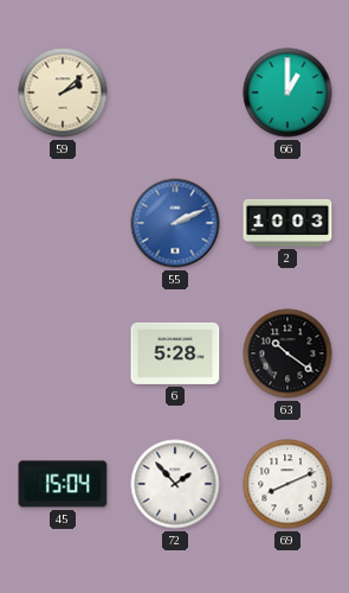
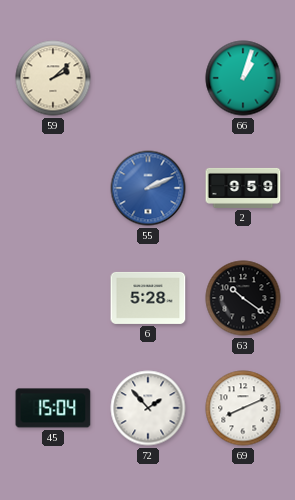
66: 1:00 -> 1:03 (243, 78)
2: 10:03 -> 9:59 (243, 188)
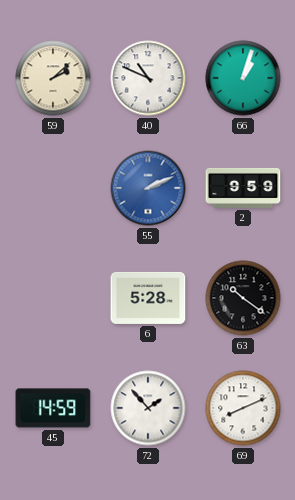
40: none -> 10:49 (148, 78)
45: 15:04 -> 14:59 (53, 408)
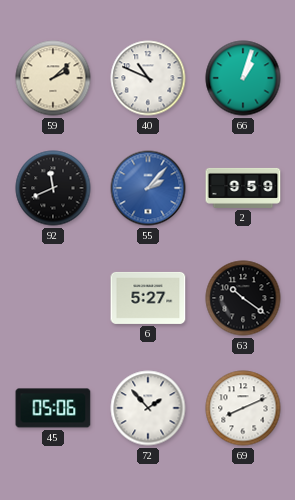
92: none -> 11:41 (53, 188)
55: 2:11 -> 2:07 (148, 188)
6: 5:28 -> 5:27 (148, 298)
45: 14:59 -> 05:06 (53, 408)
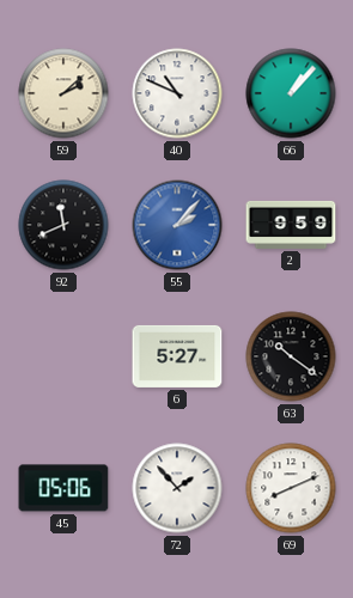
66: 1:03 -> 1:07 (291, 93)
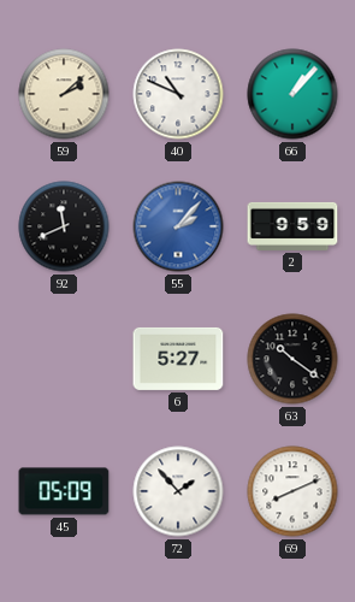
45: 05:06 -> 05:09 (64, 491)
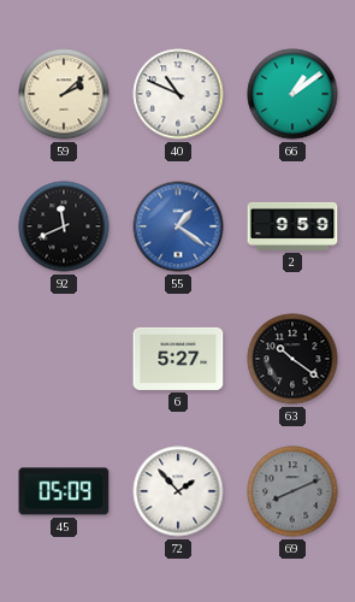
66: 1:07 -> 1:09 (292, 94)
55: 2:07 -> 1:21 (178, 226)
69 dial: white -> grey (292, 491)
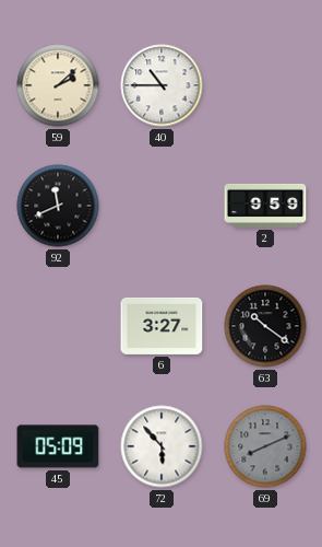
40: 10:49 -> 10:45 (162, 85)
66: 1:09 -> none (292, 94)
55: 1:21 -> none (178, 226)
6: 5:27 -> 3:27 (162, 326)
72: 1:53 -> 5:53 (162, 446)
